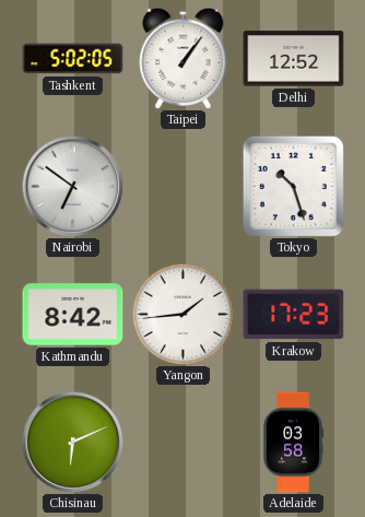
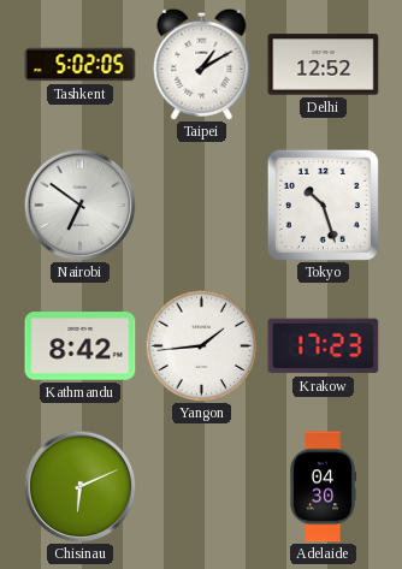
Taipei: 1:06 -> 1:10 (202, 64)
Adelaide: 03:58 -> 04:30 (323, 487)
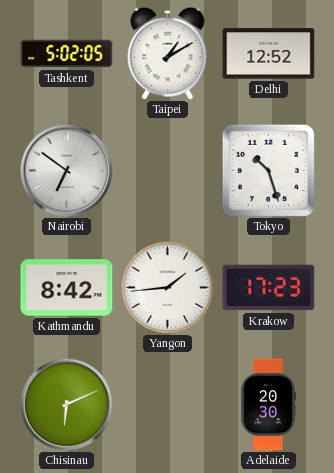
Adelaide: 04:30 -> 20:30 (268, 405)
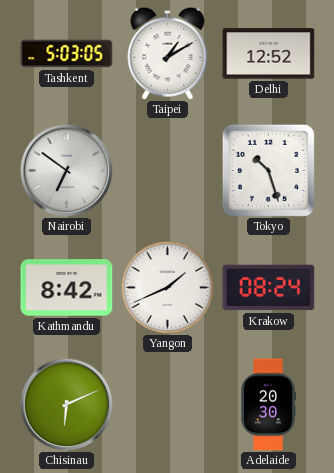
Tashkent: 5:02 -> 5:03 (67, 54)
Yangon: 1:44 -> 1:41 (167, 287)
Krakow: 17:23 -> 08:24 (269, 288)
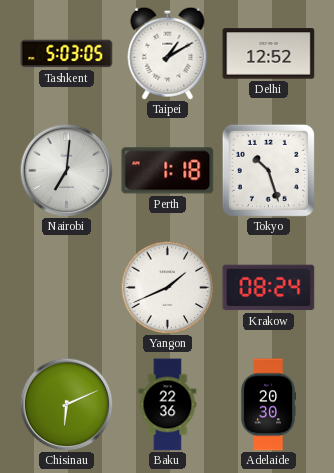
Nairobi: 6:51 -> 7:01 (66, 170)
Perth: none -> 1:18 (168, 171)
Kathmandu: 8:42 -> none (67, 288)
Baku: none -> 22:36 (168, 405)
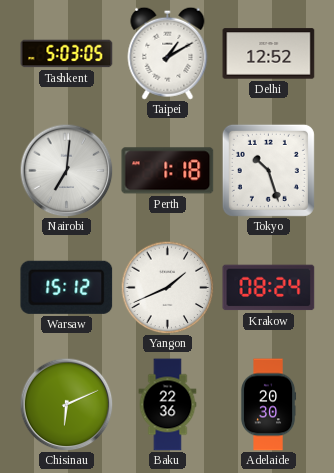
Warsaw: none -> 15:12 (67, 287)
